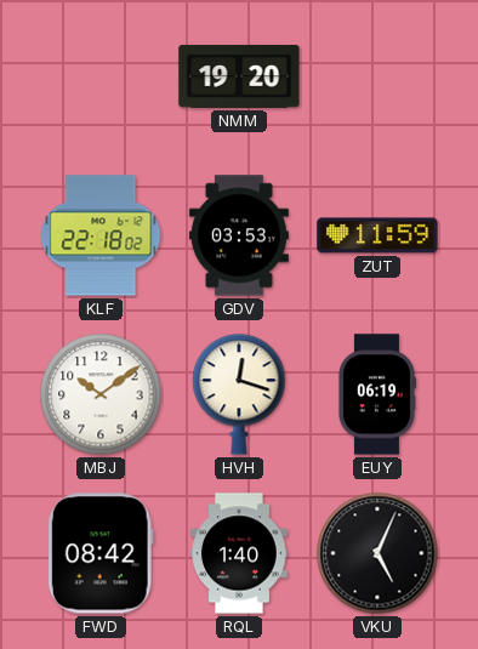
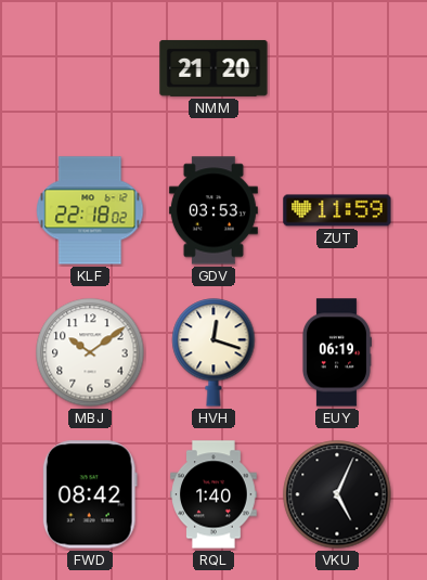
NMM: 19:20 -> 21:20 (214, 68)
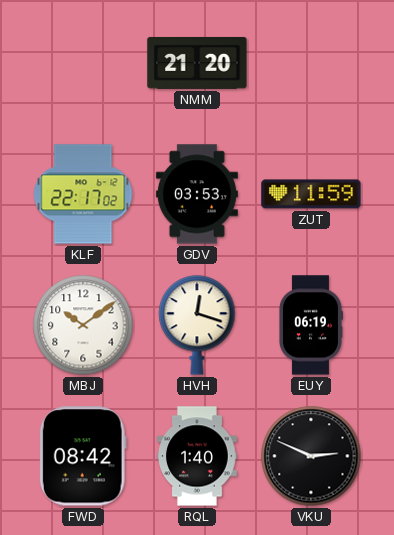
KLF: 22:18 -> 22:17 (83, 194)
VKU: 5:04 -> 2:49 (311, 456)
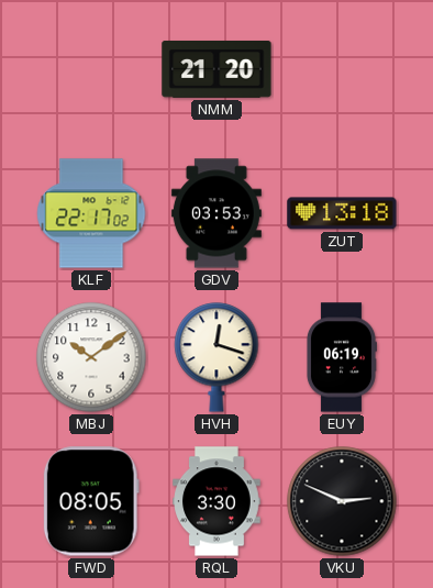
ZUT: 11:59 -> 13:18 (342, 213)
FWD: 08:42 -> 08:05 (91, 501)
RQL: 1:40 -> 3:30 (216, 501)
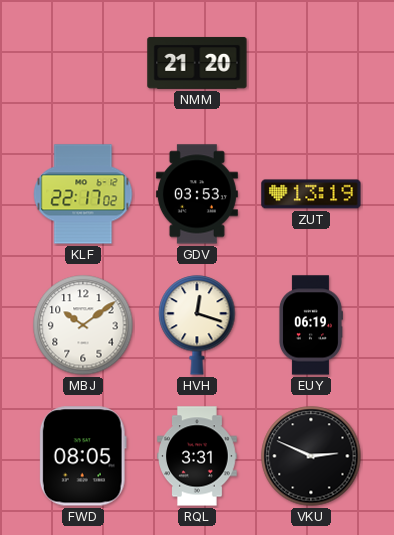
ZUT: 13:18 -> 13:19 (311, 194)
RQL: 3:30 -> 3:31 (197, 456)
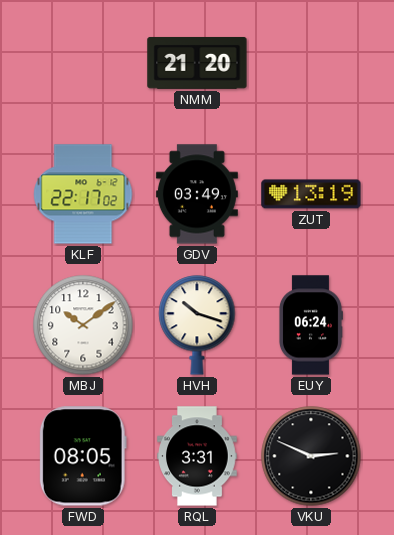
GDV: 03:53 -> 03:49 (197, 194)
HVH: 12:18 -> 10:18 (197, 325)
EUY: 06:19 -> 06:24 (310, 325)
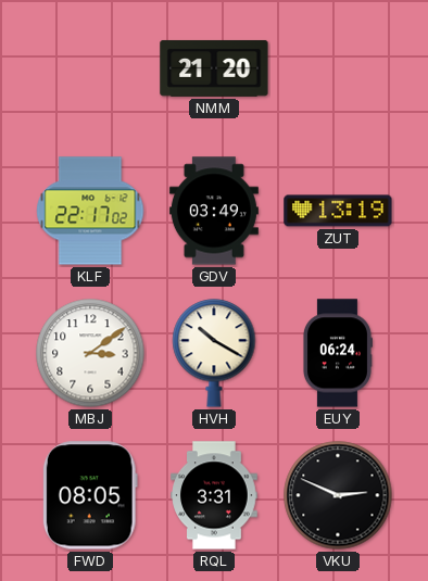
MBJ: 10:09 -> 3:09 (90, 353)
HVH: 10:18 -> 10:20 (214, 353)
